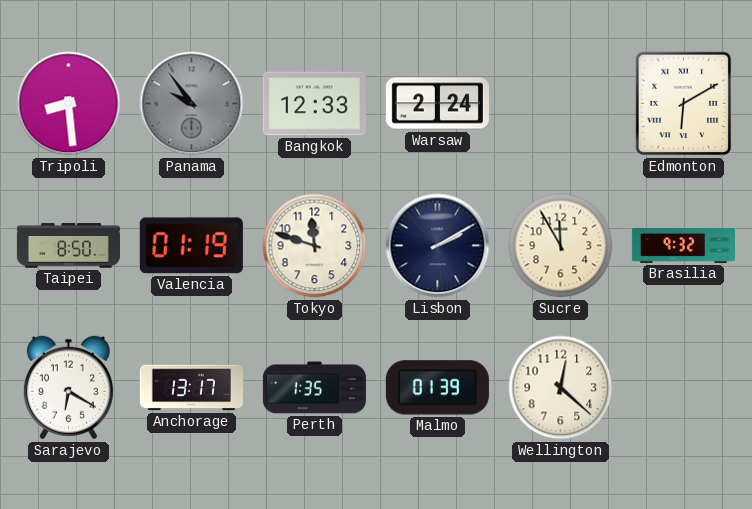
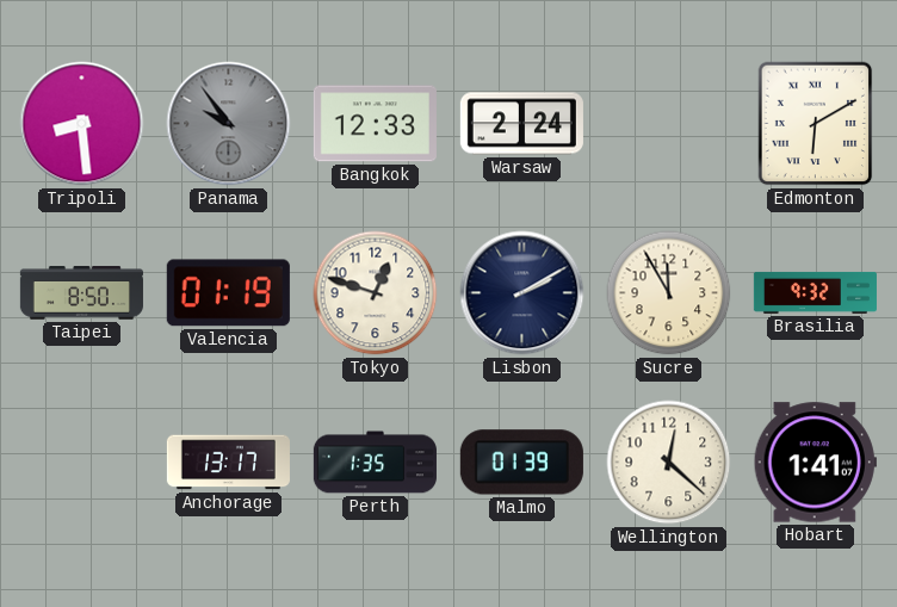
Tokyo: 11:48 -> 12:48 (376, 293)
Sarajevo: 6:20 -> none (68, 388)
Hobart: none -> 1:41 (815, 463)
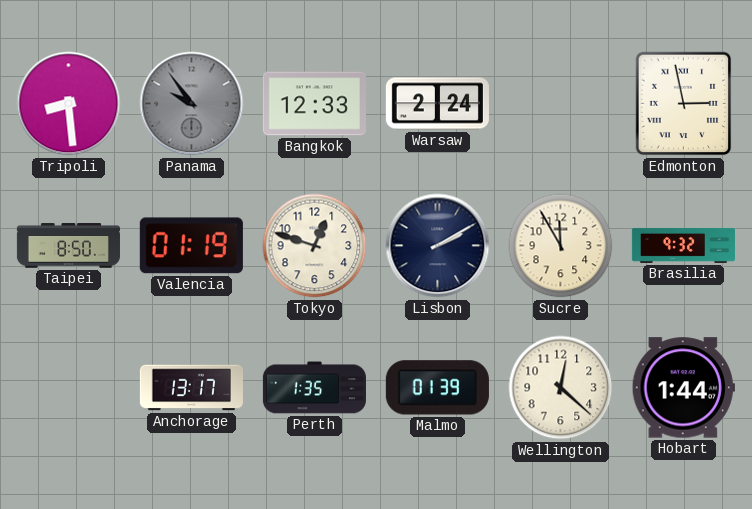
Edmonton: 6:10 -> 2:58 (684, 104)
Hobart: 1:41 -> 1:44 (683, 388)
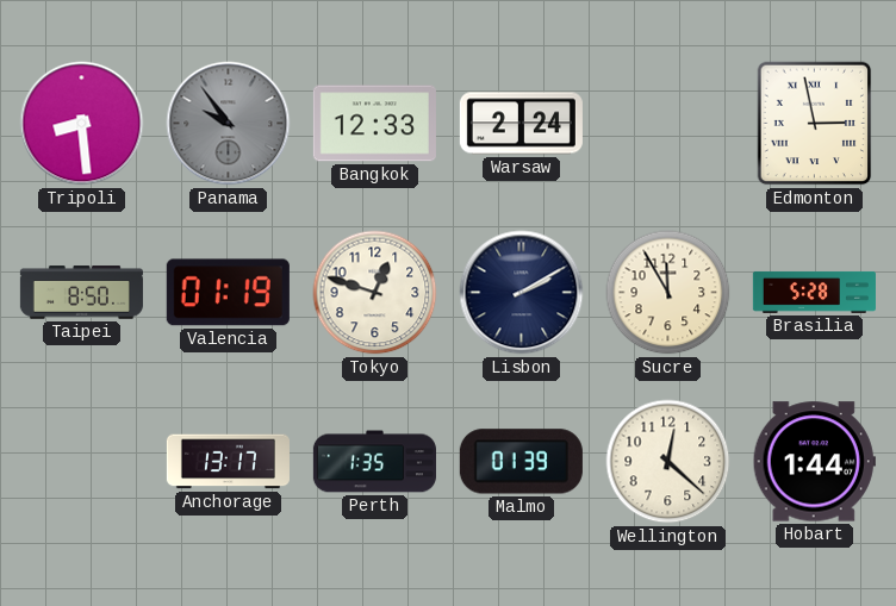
Brasilia: 9:32 -> 5:28 (814, 292)
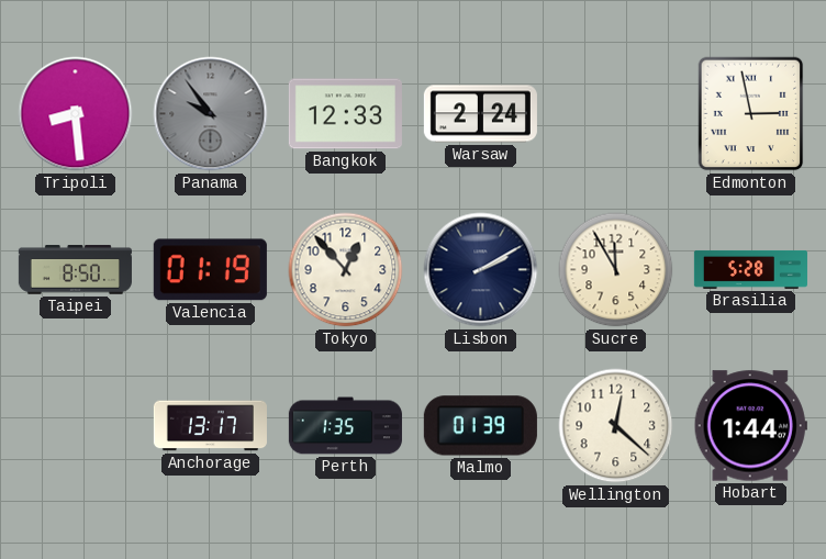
Tokyo: 12:48 -> 12:53 (346, 270)
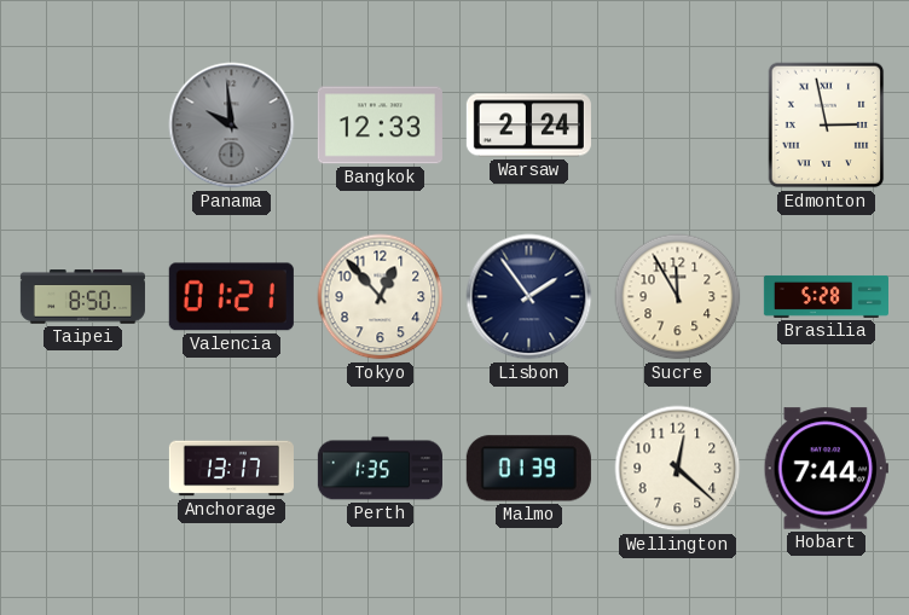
Tripoli: 8:29 -> none (76, 114)
Panama: 9:54 -> 9:59 (232, 126)
Valencia: 01:19 -> 01:21 (231, 297)
Lisbon: 2:10 -> 1:54 (529, 297)
Hobart: 1:44 -> 7:44 (826, 469)
